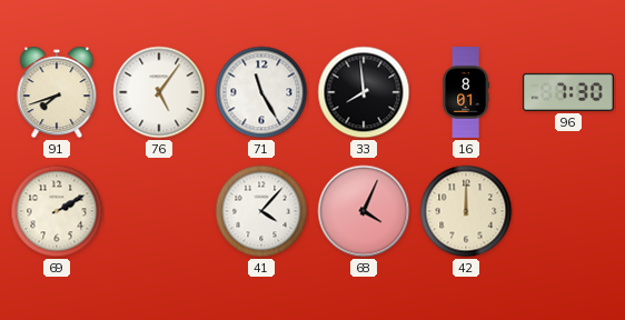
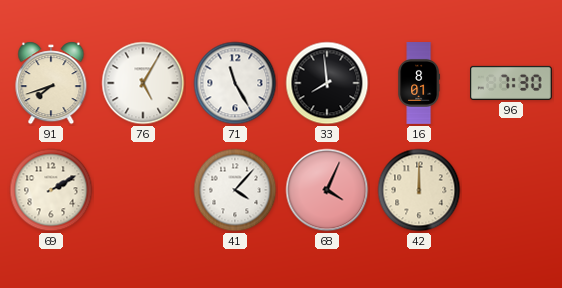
76: 5:06 -> 5:05 (143, 83)
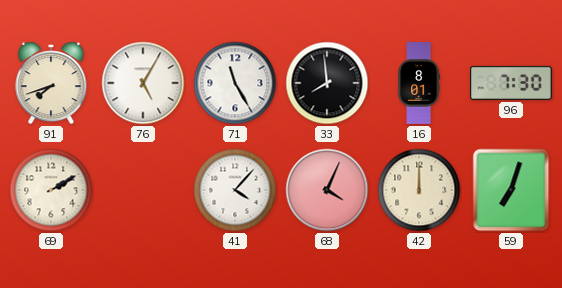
59: none -> 7:03 (511, 190)
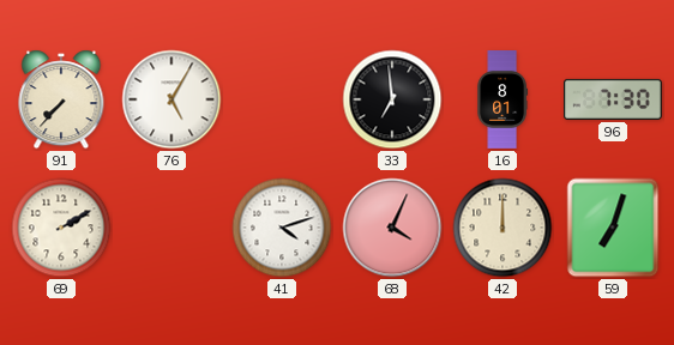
91: 7:42 -> 7:37 (61, 99)
71: 11:25 -> none (235, 83)
33: 7:59 -> 6:59 (392, 99)
41: 4:07 -> 4:12 (282, 228)
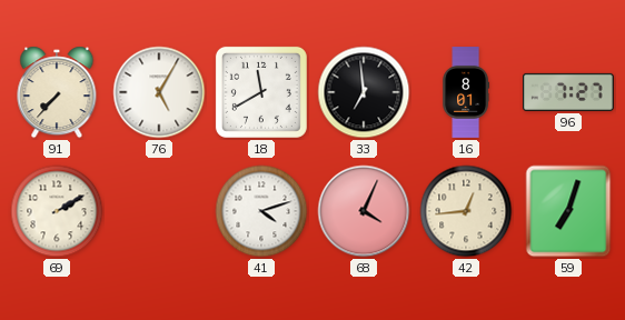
18: none -> 11:40 (261, 92)
96: 7:30 -> 7:27 (569, 92)
42: 12:00 -> 12:44 (466, 211)
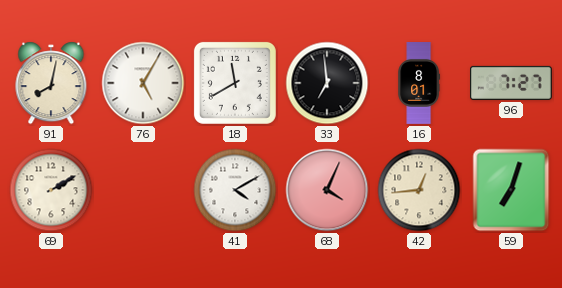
91: 7:37 -> 8:02 (51, 83)
41: 4:12 -> 4:10 (235, 190)
